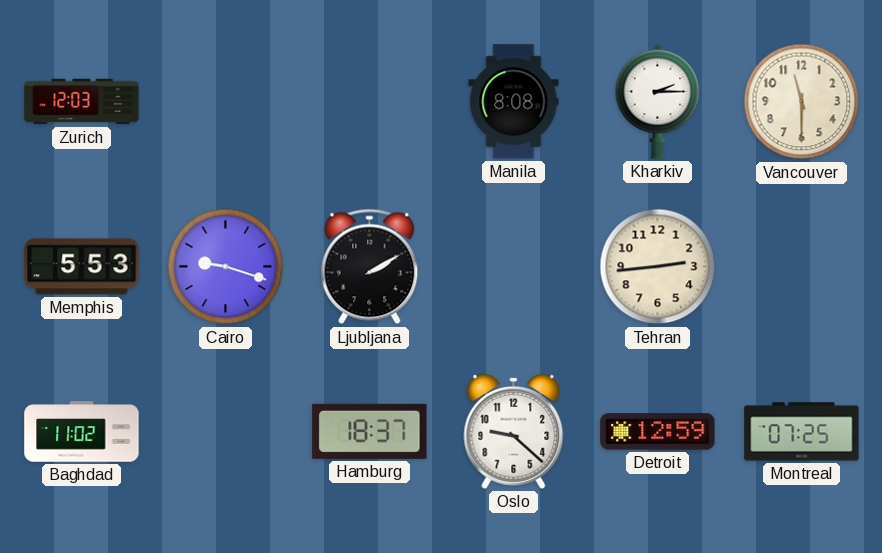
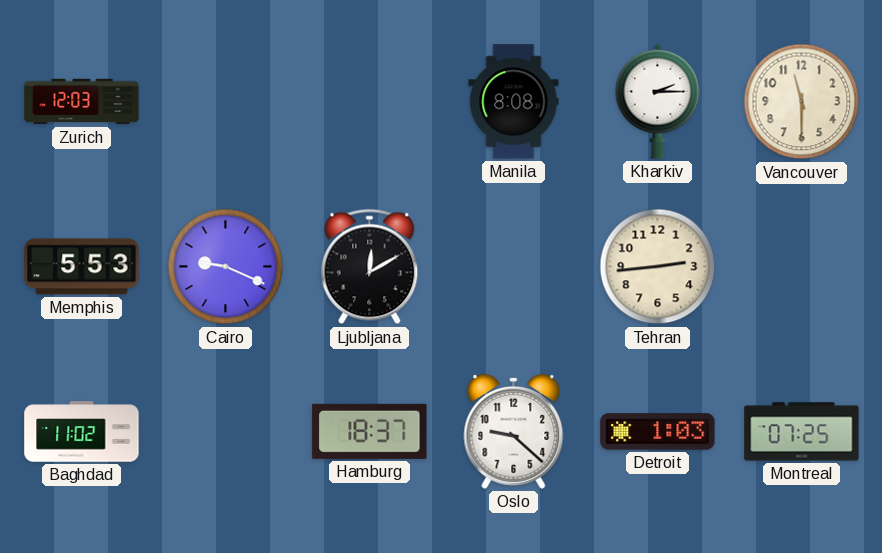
Cairo: 9:18 -> 9:19 (226, 267)
Ljubljana: 2:10 -> 12:10 (370, 267)
Detroit: 12:59 -> 1:03 (658, 432)
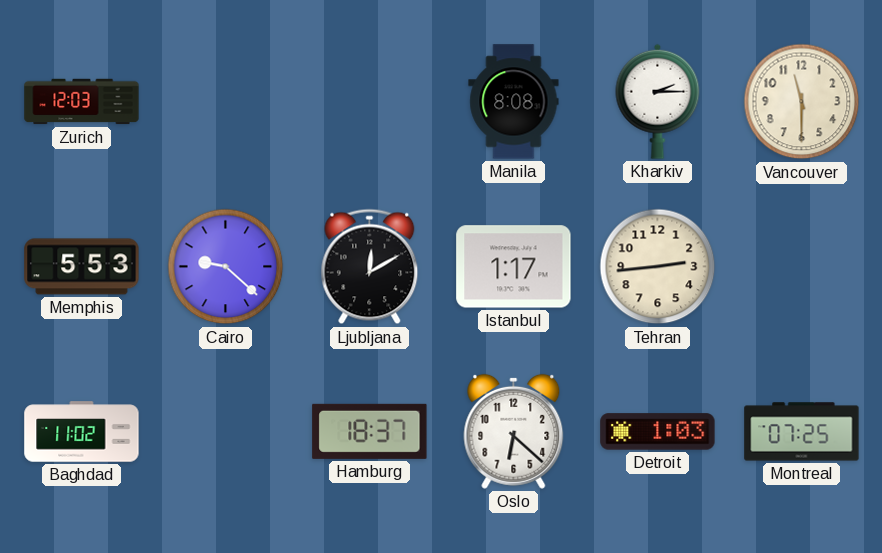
Cairo: 9:19 -> 9:22 (226, 267)
Istanbul: none -> 1:17 (514, 267)
Oslo: 9:22 -> 6:22 (514, 431)
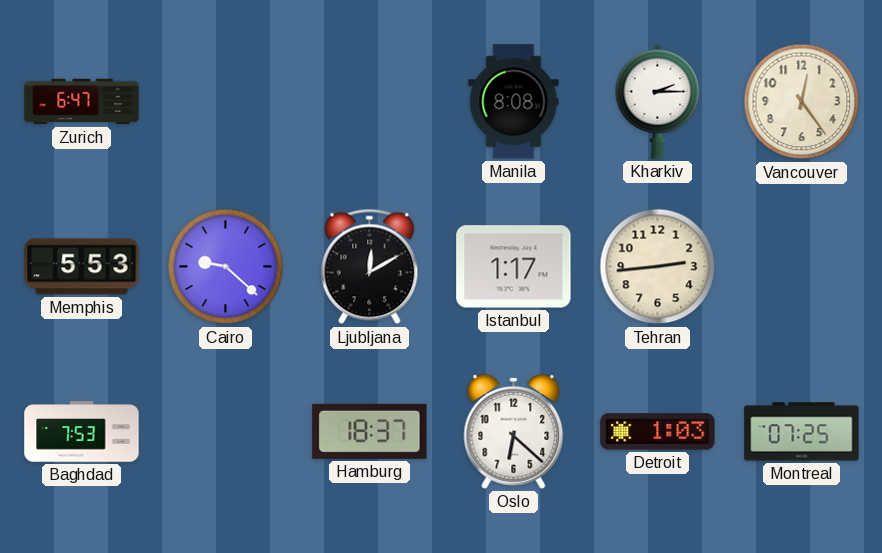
Zurich: 12:03 -> 6:47 (82, 102)
Vancouver: 11:30 -> 12:24 (802, 102)
Baghdad: 11:02 -> 7:53 (82, 432)
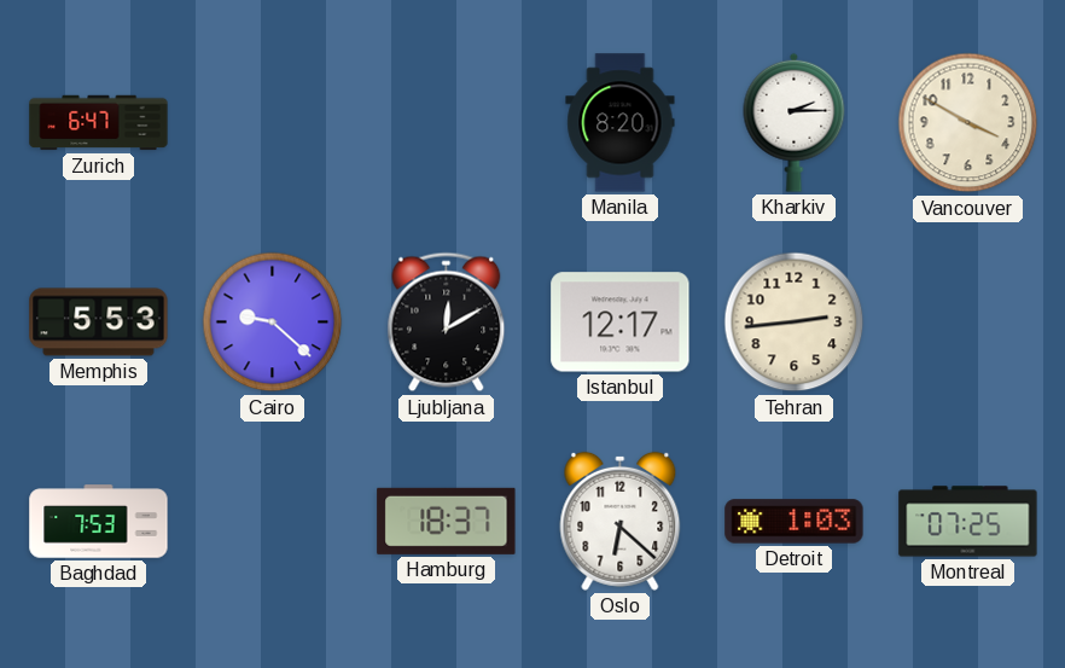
Manila: 8:08 -> 8:20 (621, 123)
Vancouver: 12:24 -> 3:50 (968, 123)
Istanbul: 1:17 -> 12:17 (621, 323)
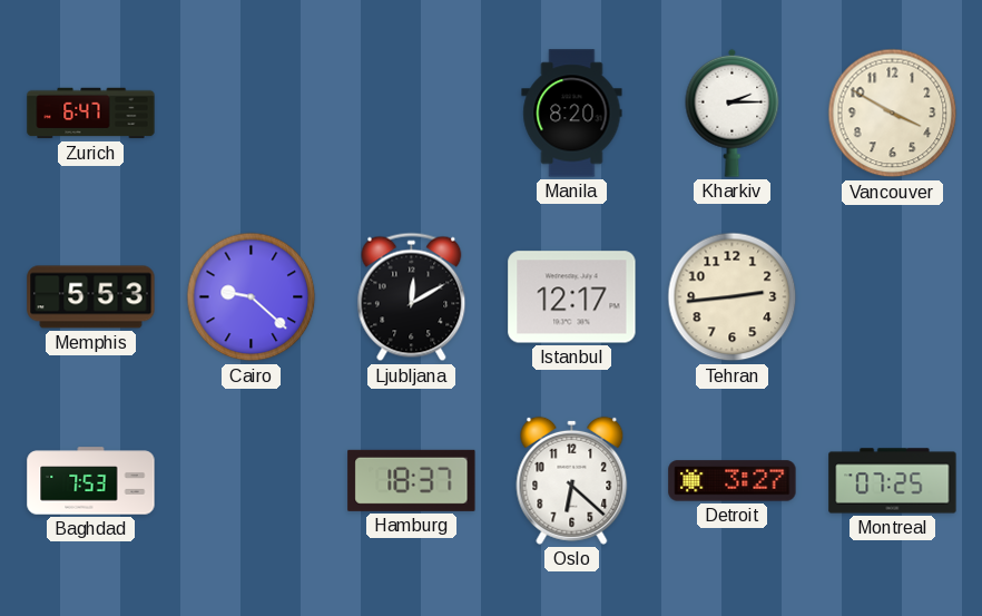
Detroit: 1:03 -> 3:27 (733, 481)
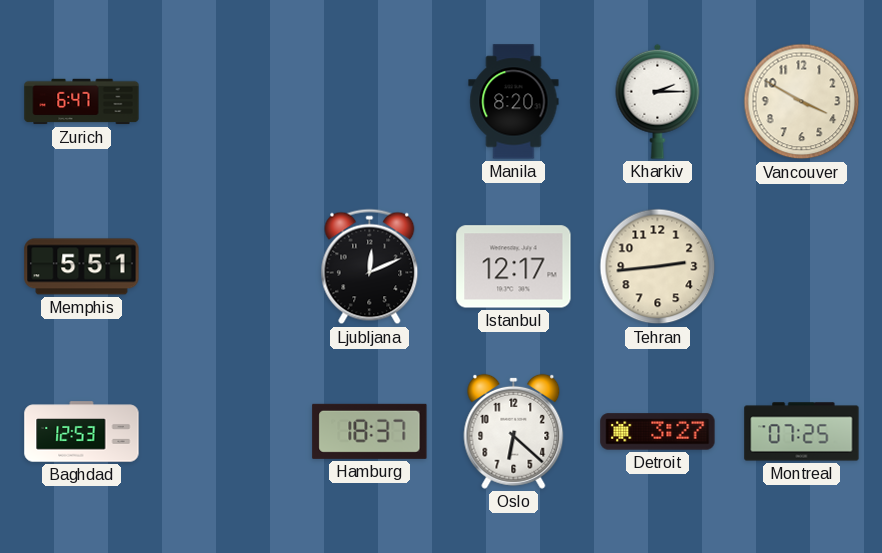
Memphis: 5:53 -> 5:51 (82, 267)
Cairo: 9:22 -> none (252, 297)
Ljubljana: 12:10 -> 12:11 (370, 267)
Baghdad: 7:53 -> 12:53 (82, 432)
